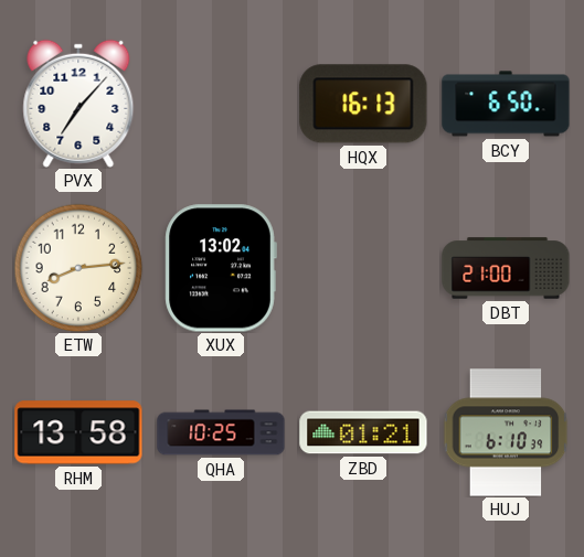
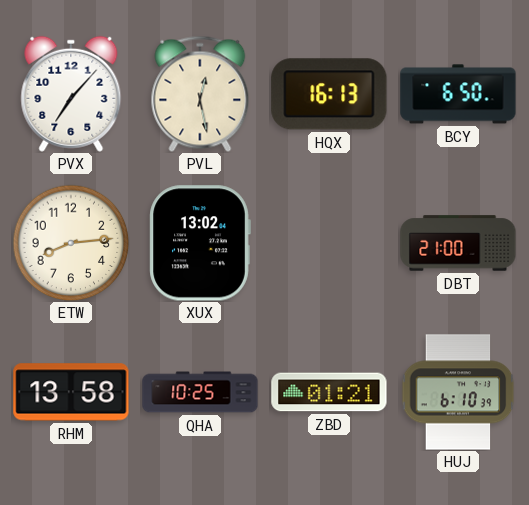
PVL: none -> 12:28 (200, 94)
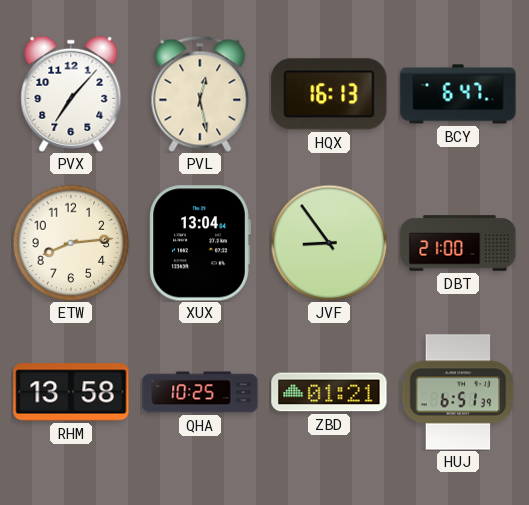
BCY: 6:50 -> 6:47 (458, 94)
XUX: 13:02 -> 13:04 (200, 243)
JVF: none -> 8:54 (329, 243)
HUJ: 6:10 -> 6:51 (458, 392)
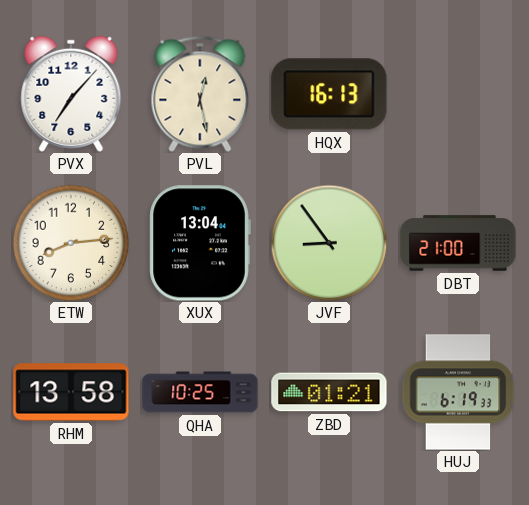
BCY: 6:47 -> none (458, 94)
HUJ: 6:51 -> 6:19 (458, 392)
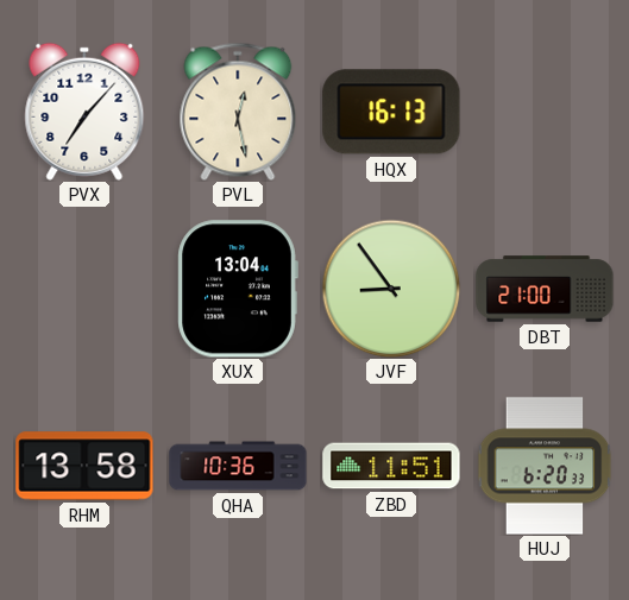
ETW: 8:14 -> none (71, 243)
QHA: 10:25 -> 10:36 (238, 466)
ZBD: 01:21 -> 11:51 (391, 466)
HUJ: 6:19 -> 6:20 (545, 466)
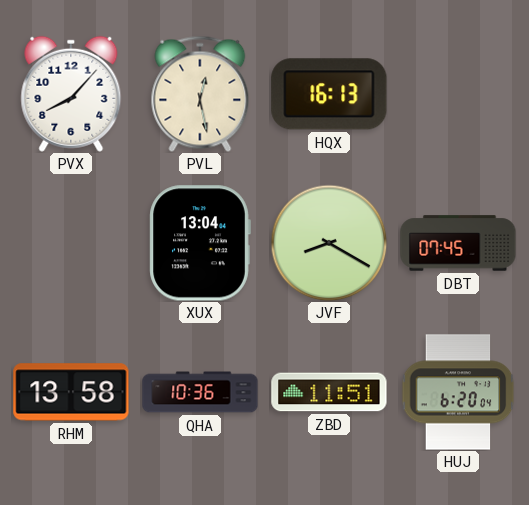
PVX: 7:07 -> 8:07 (71, 94)
JVF: 8:54 -> 8:20 (329, 243)
DBT: 21:00 -> 07:45 (458, 243)
HUJ: 6:20:33 -> 6:20:04 (458, 392)
